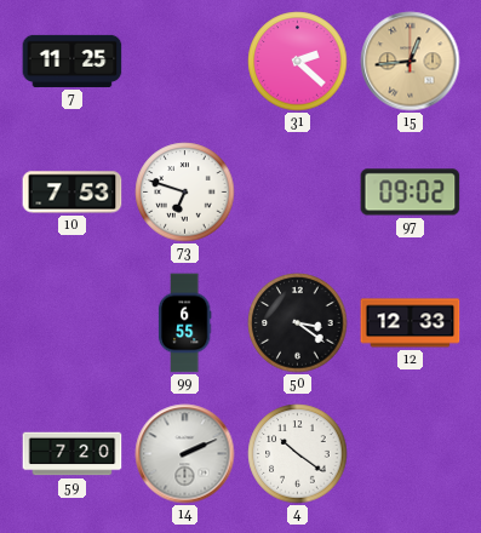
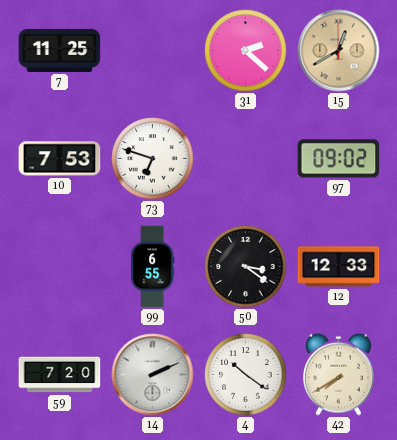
15: 12:44 -> 12:40 (339, 51)
42: none -> 7:40 (339, 374)
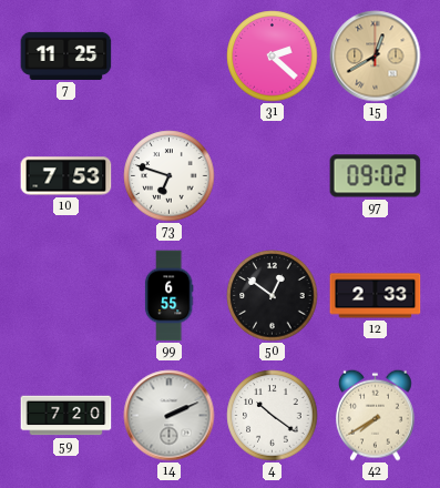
50: 3:21 -> 12:51 (273, 296)
12: 12:33 -> 2:33 (376, 296)
